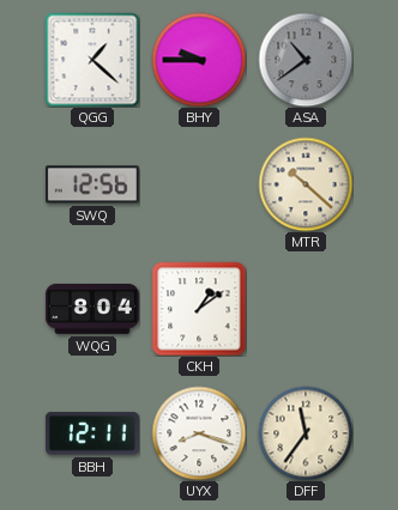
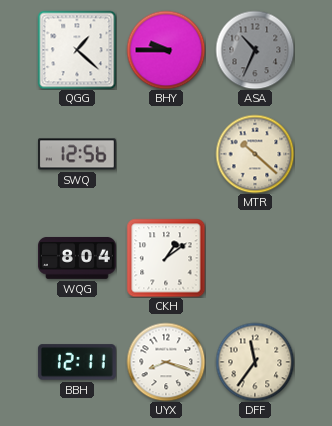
ASA: 10:39 -> 10:34 (255, 50)
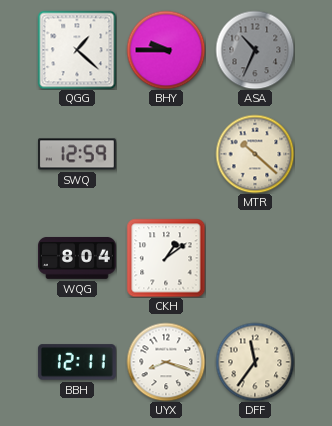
SWQ: 12:56 -> 12:59 (77, 154)
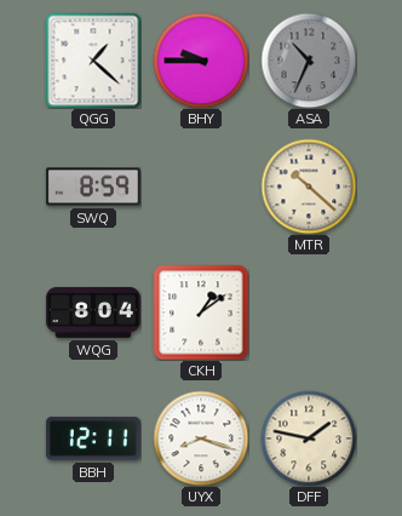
SWQ: 12:59 -> 8:59 (93, 187)
DFF: 11:36 -> 1:47 (309, 438)
